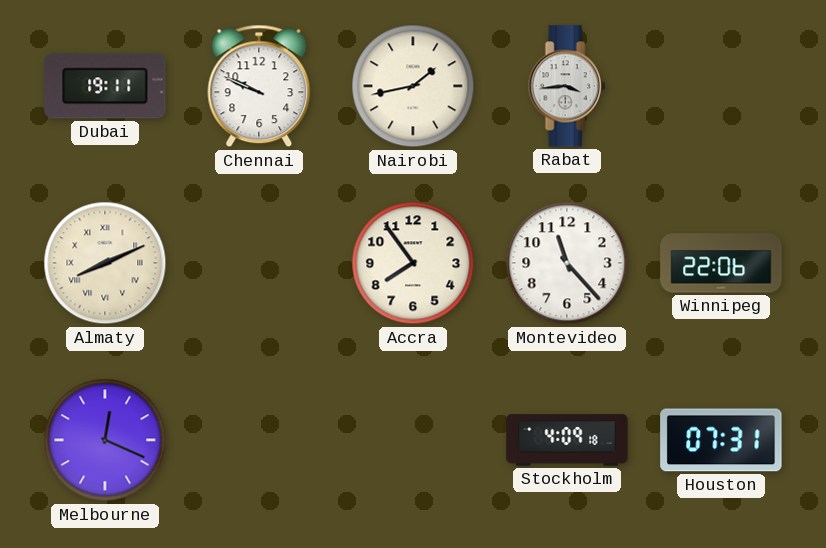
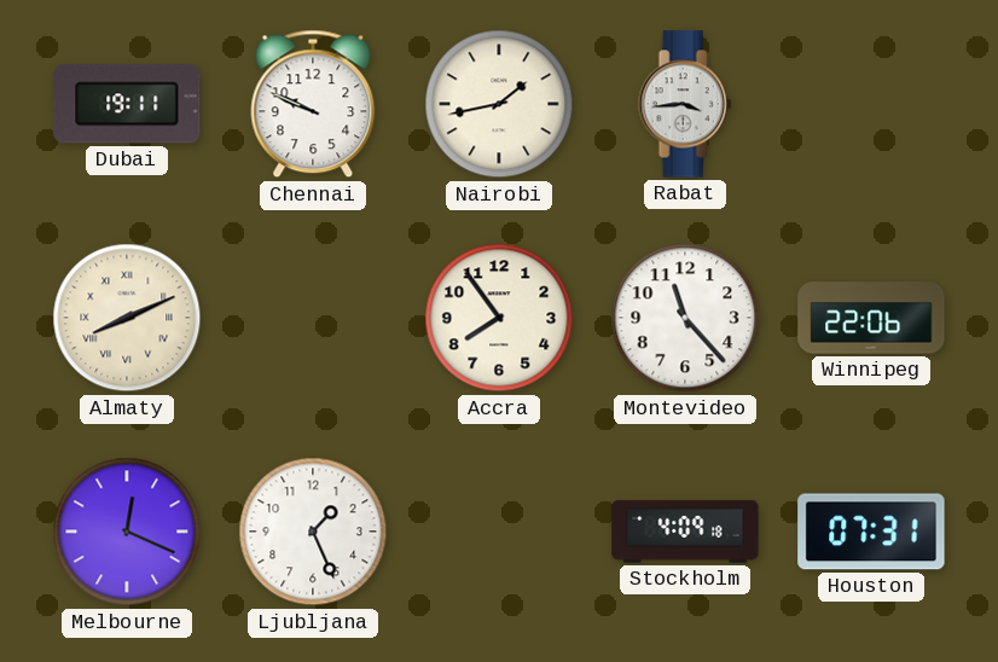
Ljubljana: none -> 1:26 (313, 532)
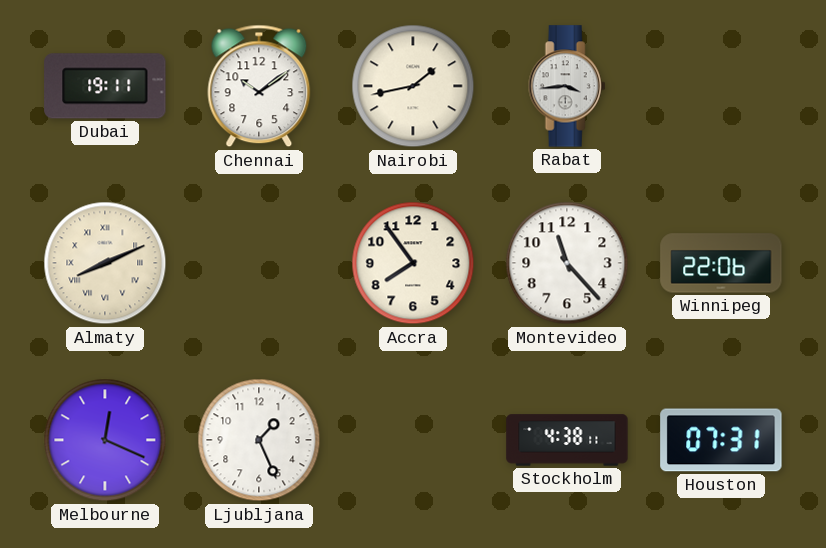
Chennai: 9:49 -> 10:09 (259, 86)
Stockholm: 4:09 -> 4:38 (567, 440)
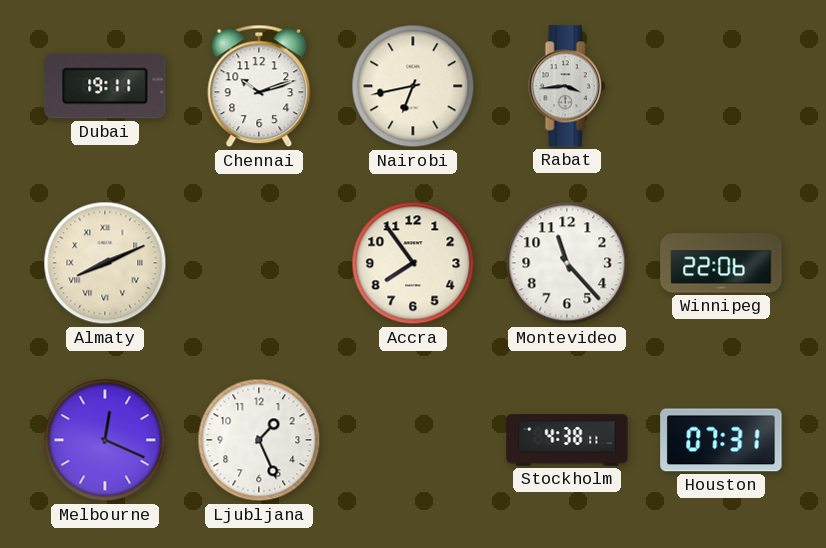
Chennai: 10:09 -> 10:12 (259, 86)
Nairobi: 1:43 -> 6:43 (413, 86)
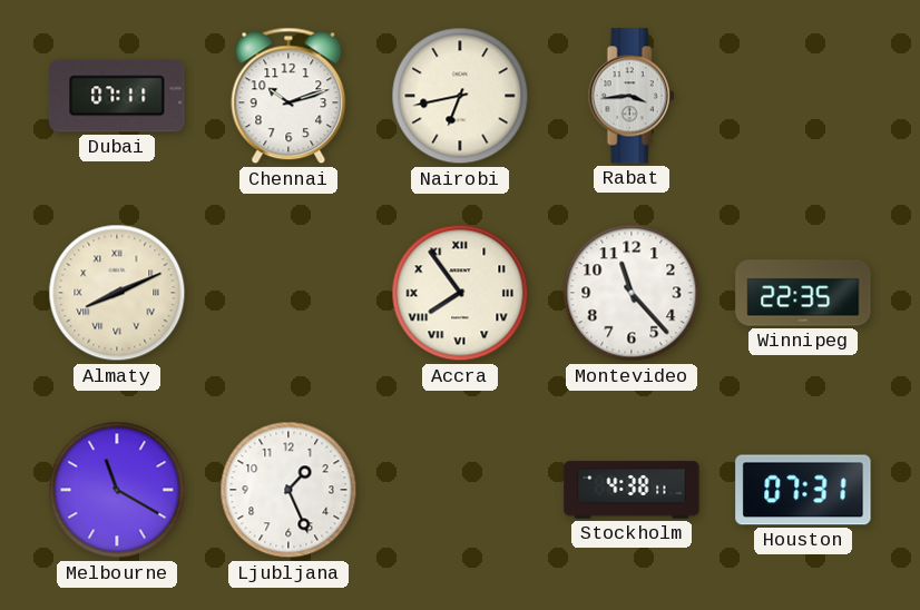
Dubai: 19:11 -> 07:11 (117, 96)
Accra numerals: Arabic -> Roman (460, 293)
Winnipeg: 22:06 -> 22:35 (803, 293)
Melbourne: 12:19 -> 11:20 (117, 490)
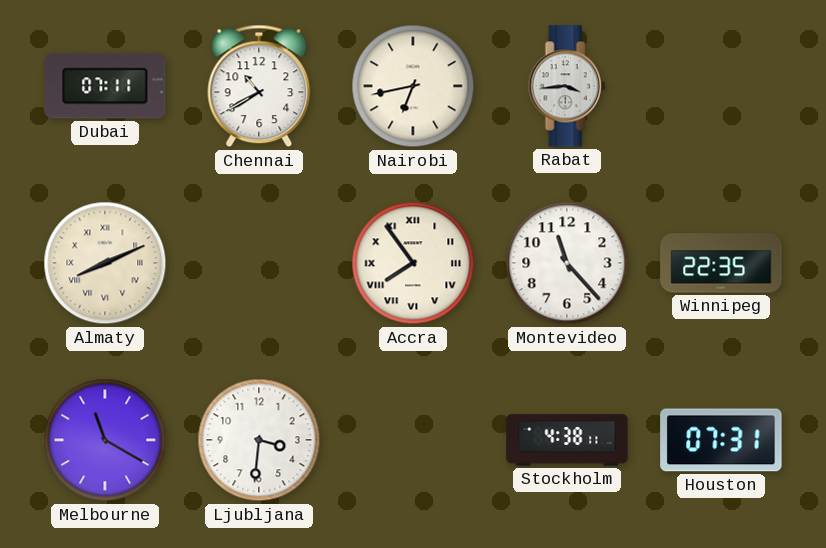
Chennai: 10:12 -> 10:40 (259, 86)
Ljubljana: 1:26 -> 3:31 (259, 440)
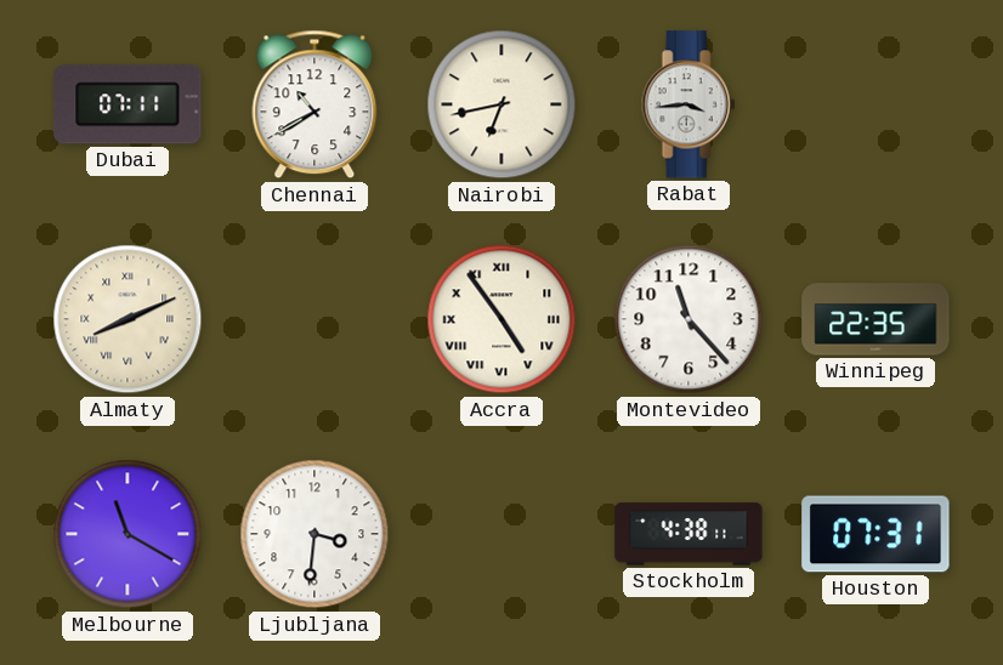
Accra: 7:54 -> 4:54 (501, 319)
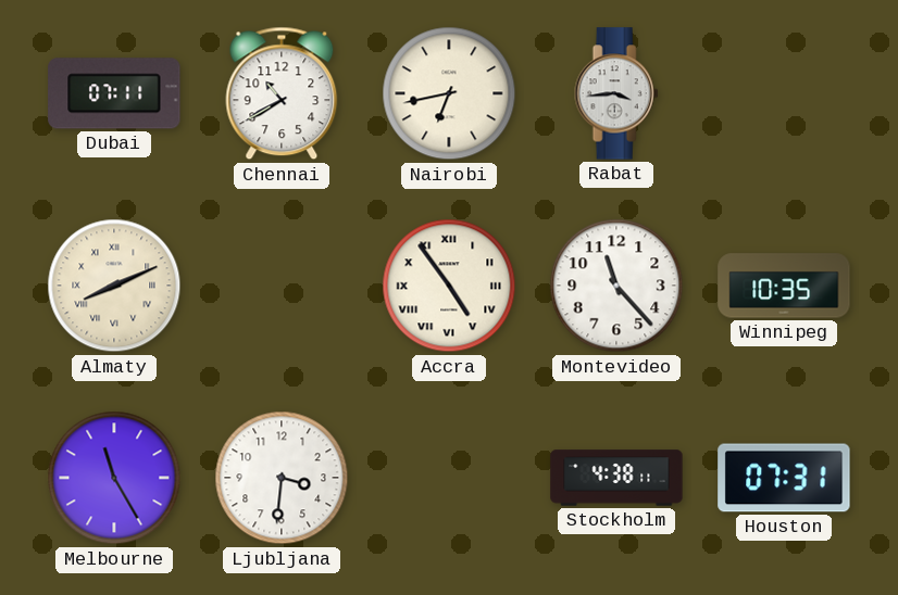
Winnipeg: 22:35 -> 10:35 (784, 286)
Melbourne: 11:20 -> 11:25 (114, 478)
